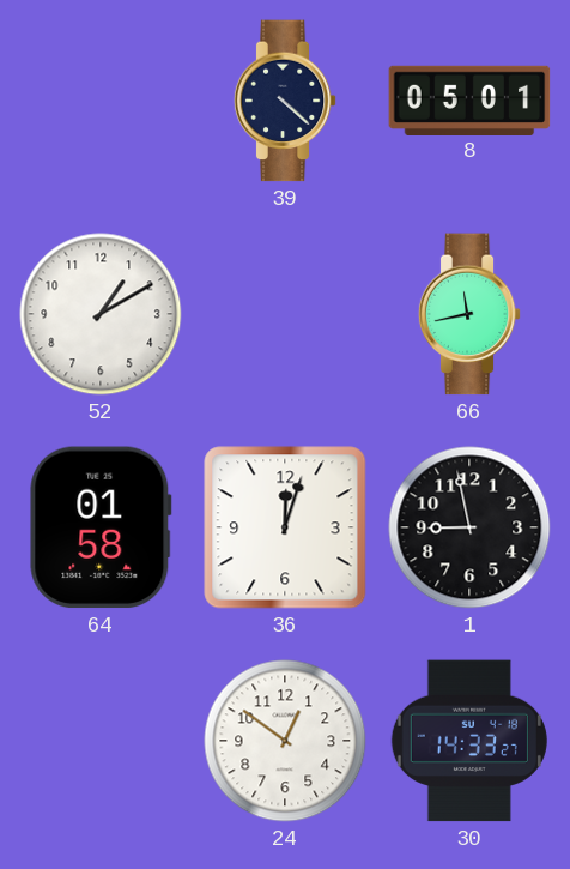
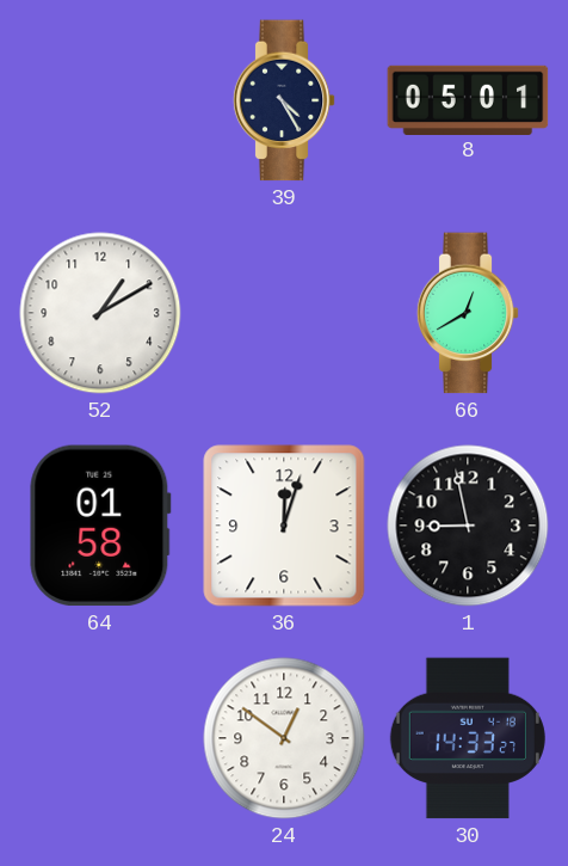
39: 4:22 -> 4:25 (284, 100)
66: 11:43 -> 12:40 (468, 313)
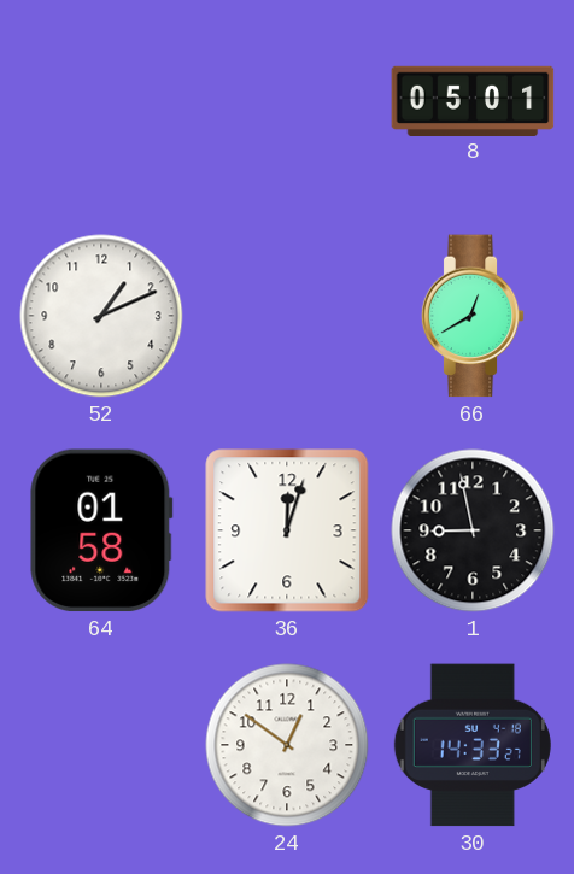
39: 4:25 -> none (284, 100)
52: 1:10 -> 1:11 (101, 316)
